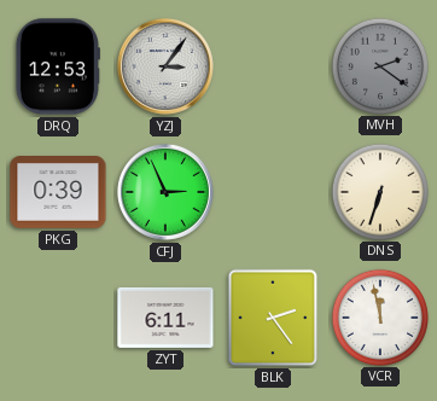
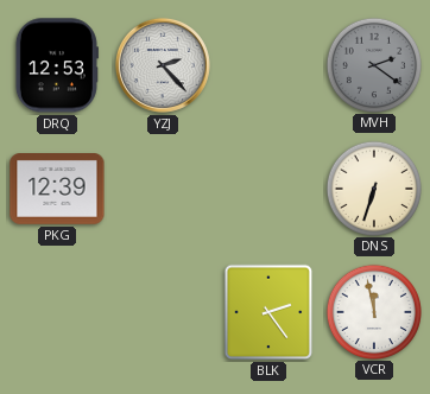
YZJ: 3:06 -> 2:23 (163, 65)
PKG: 0:39 -> 12:39 (57, 190)
CFJ: 2:56 -> none (165, 192)
ZYT: 6:11 -> none (165, 318)
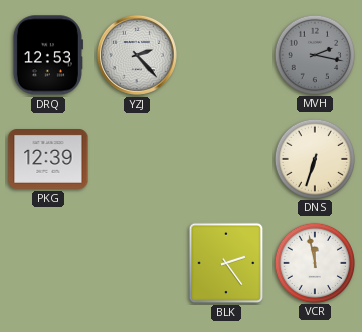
MVH: 2:21 -> 2:17 (314, 54)
